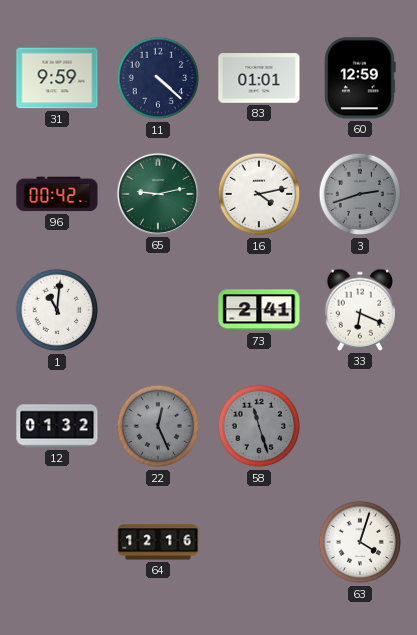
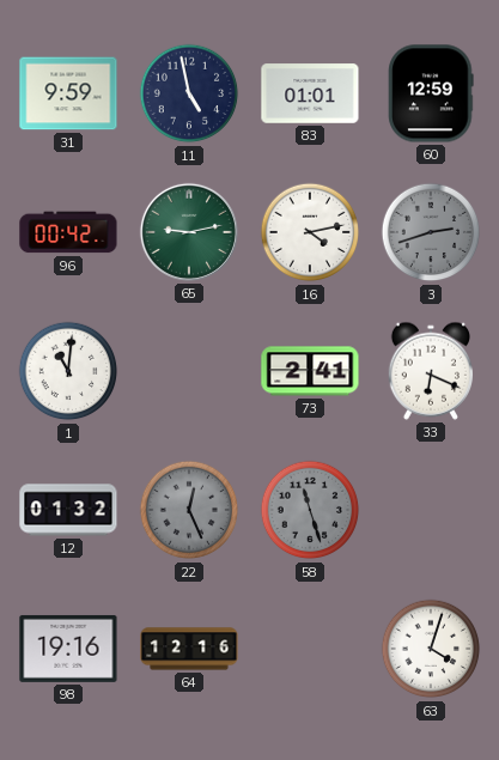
11: 4:22 -> 4:58 (189, 93)
98: none -> 19:16 (68, 649)
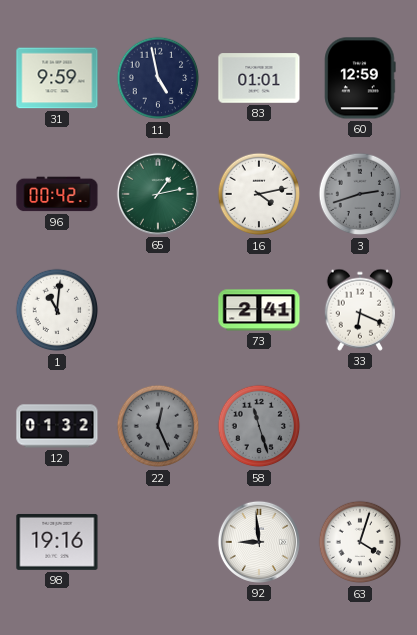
65: 9:13 -> 1:13 (158, 194)
64: 12:16 -> none (189, 649)
92: none -> 8:59 (259, 542)
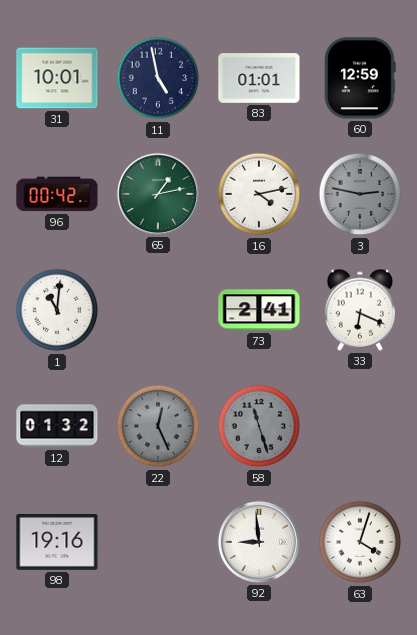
31: 9:59 -> 10:01 (57, 78)
3: 2:42 -> 2:47 (360, 194)
